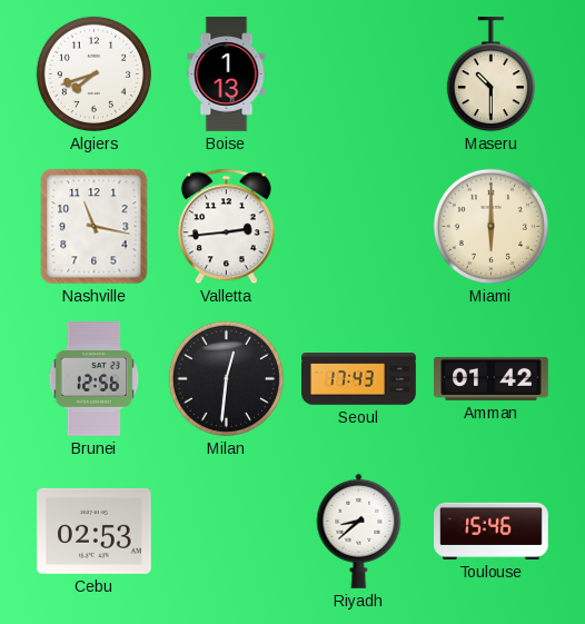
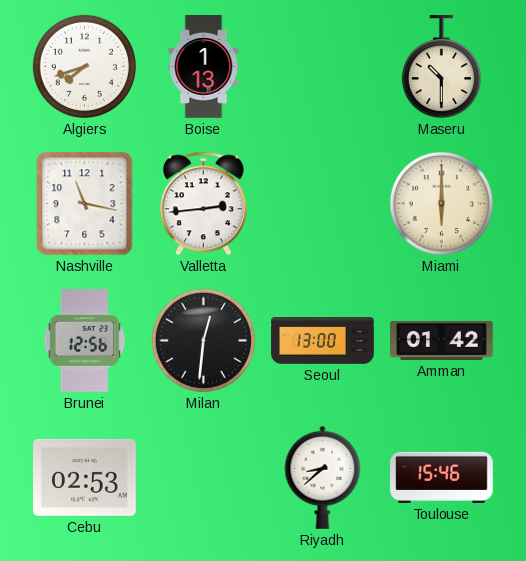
Seoul: 17:43 -> 13:00 (323, 341)
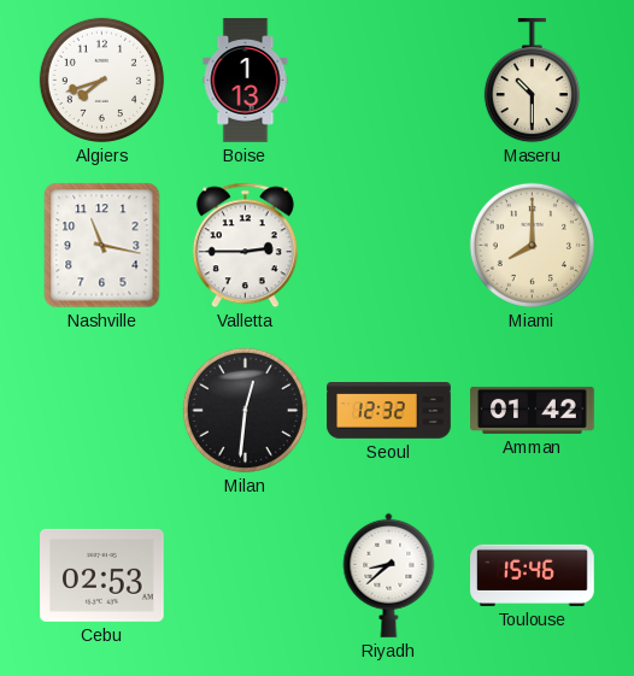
Valletta: 2:44 -> 2:45 (245, 246)
Miami: 6:00 -> 8:00 (532, 245)
Brunei: 12:56 -> none (85, 341)
Seoul: 13:00 -> 12:32 (389, 411)
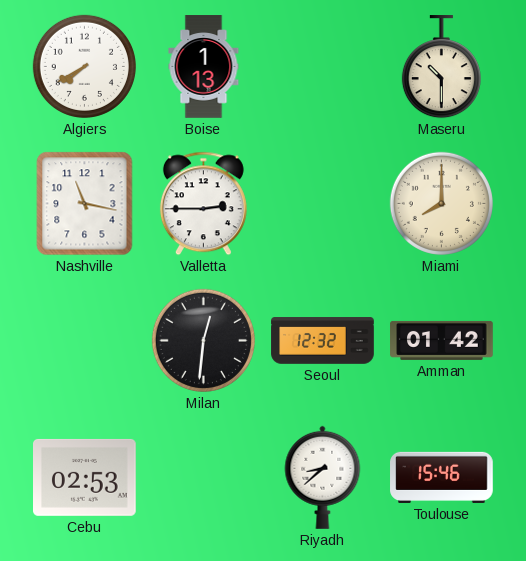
Algiers: 7:42 -> 7:40 (84, 66)
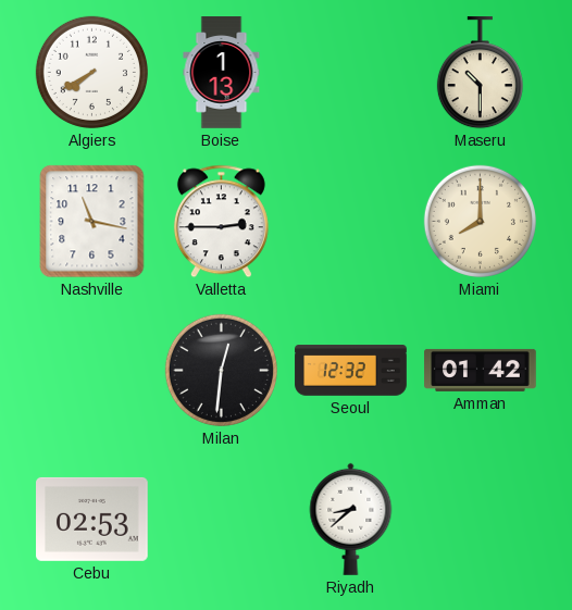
Toulouse: 15:46 -> none (442, 477)
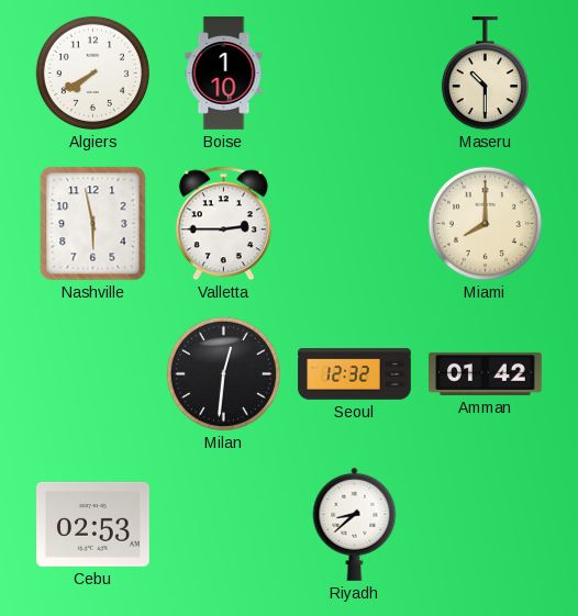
Boise: 1:13 -> 1:10 (224, 74)
Nashville: 11:17 -> 5:58 (93, 224)
